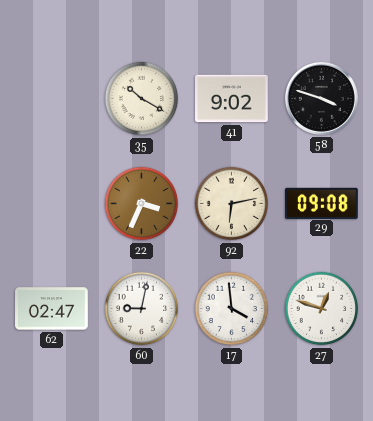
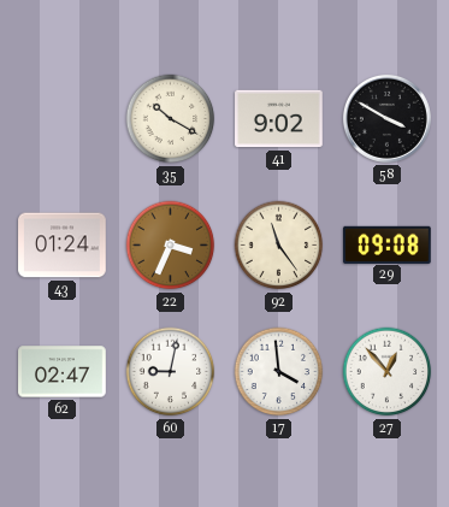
58: 3:48 -> 3:50 (386, 118)
43: none -> 01:24 (63, 246)
92: 6:13 -> 11:24 (279, 246)
27: 12:48 -> 12:53 (388, 372)
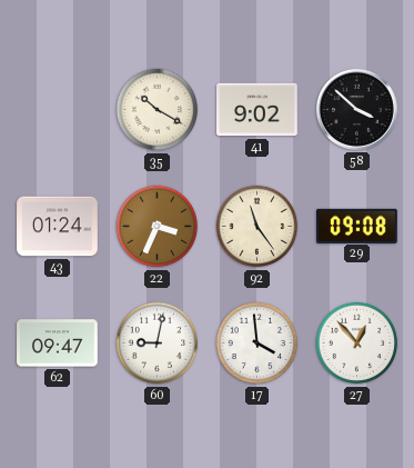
58: 3:50 -> 3:52 (356, 109)
62: 02:47 -> 09:47 (58, 343)
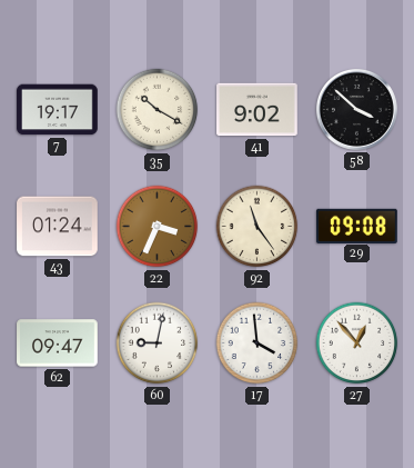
7: none -> 19:17 (58, 110)
